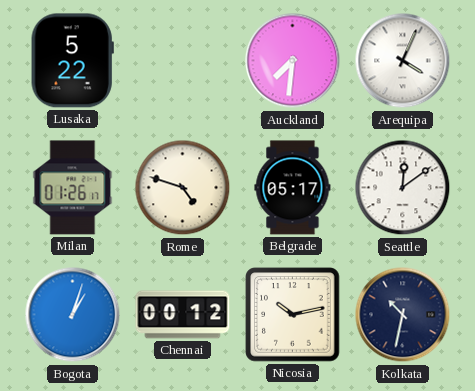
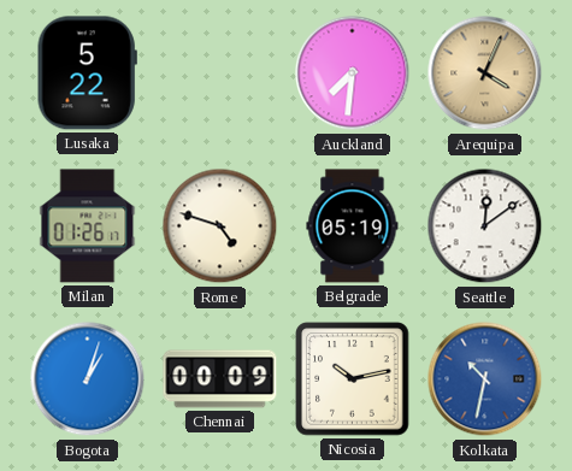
Arequipa dial: white -> champagne (485, 73)
Belgrade: 05:17 -> 05:19 (353, 226)
Chennai: 00:12 -> 00:09 (220, 379)
Kolkata dial: navy -> blue (485, 379)
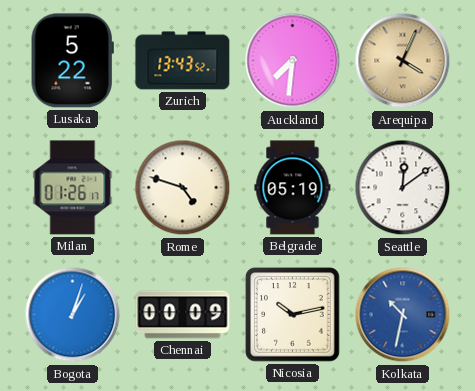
Zurich: none -> 13:43 (183, 61)
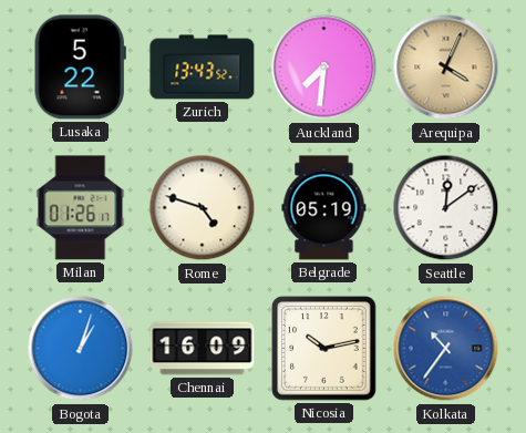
Chennai: 00:09 -> 16:09 (203, 349)
Kolkata: 10:32 -> 10:36 (446, 349)
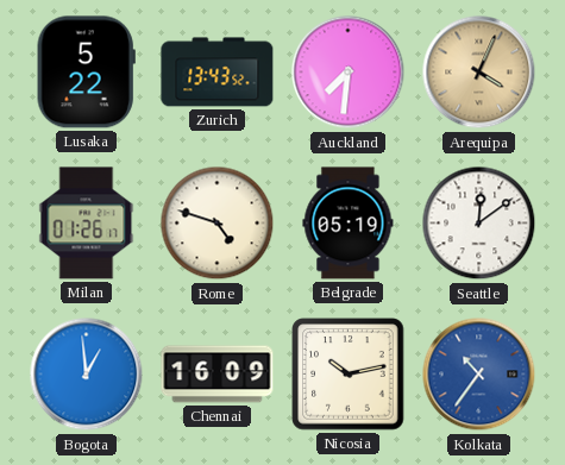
Bogota: 1:03 -> 12:59 (87, 375)
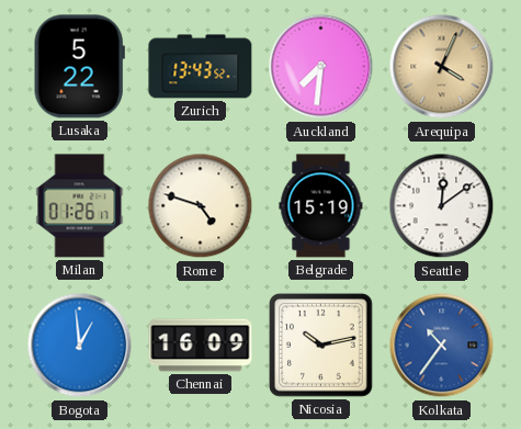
Belgrade: 05:19 -> 15:19 (321, 206)
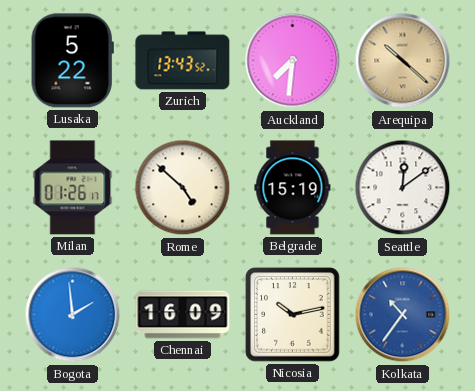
Arequipa: 4:04 -> 10:22 (403, 61)
Rome: 4:48 -> 4:52 (183, 188)
Bogota: 12:59 -> 1:59 (73, 315)
